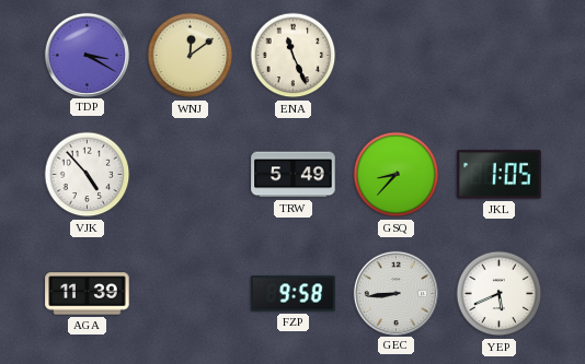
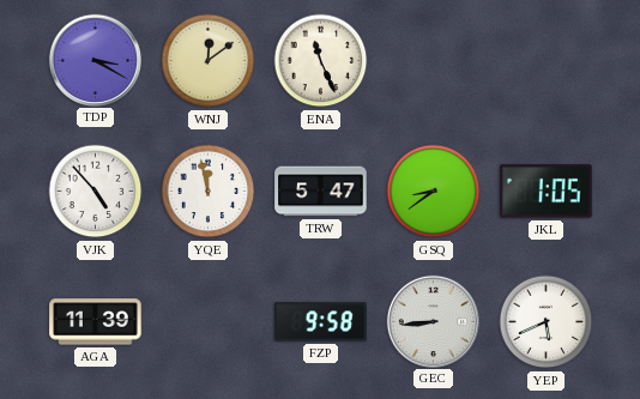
YQE: none -> 11:58 (209, 192)
TRW: 5:49 -> 5:47 (321, 192)
GSQ: 8:37 -> 8:39 (434, 192)
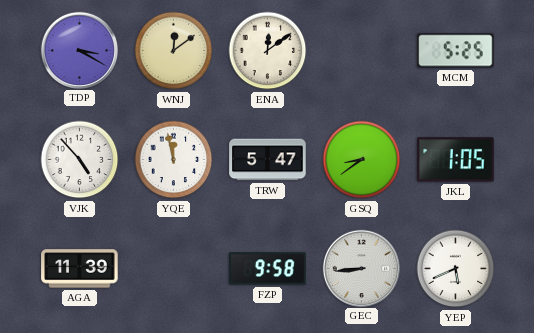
ENA: 11:26 -> 12:09 (268, 51)
MCM: none -> 5:25 (456, 51)
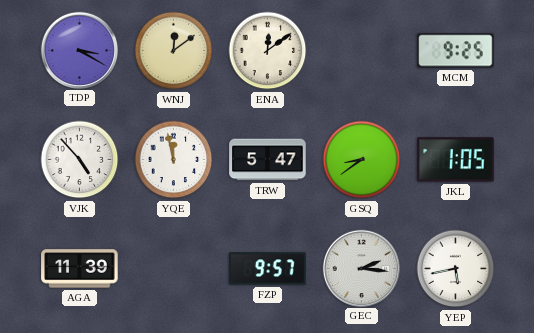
MCM: 5:25 -> 9:25 (456, 51)
FZP: 9:58 -> 9:57 (268, 269)
GEC: 8:44 -> 2:16 (361, 268)
YEP: 5:41 -> 5:43 (456, 269)
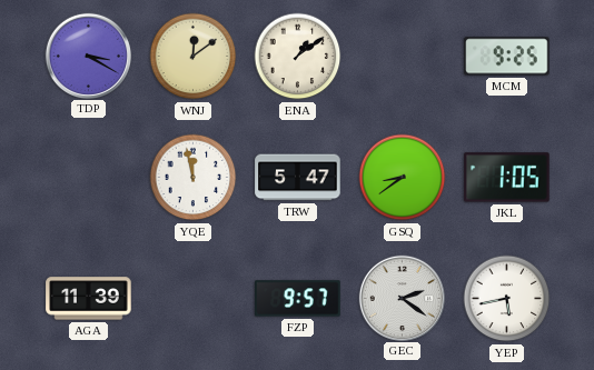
ENA: 12:09 -> 1:09 (298, 57)
VJK: 4:53 -> none (80, 160)
GEC: 2:16 -> 2:21 (402, 298)
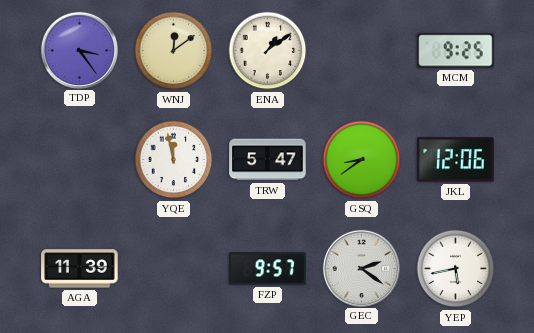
TDP: 3:20 -> 3:24 (79, 50)
JKL: 1:05 -> 12:06 (456, 160)
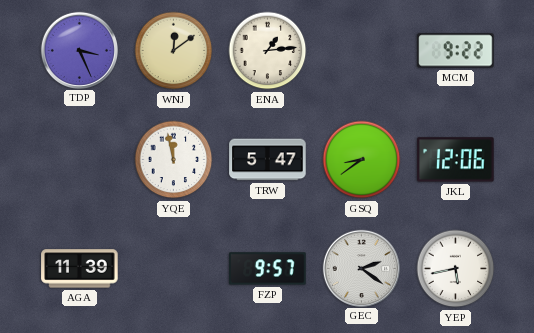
TDP: 3:24 -> 3:26 (79, 50)
ENA: 1:09 -> 1:14 (268, 51)
MCM: 9:25 -> 9:22 (456, 51)
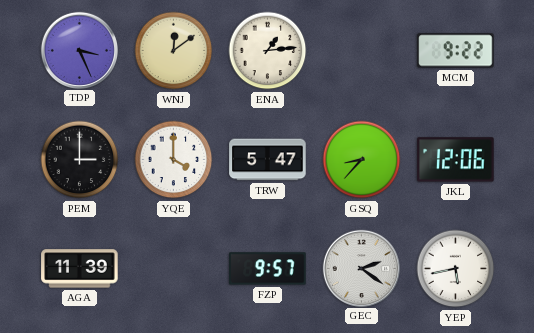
PEM: none -> 3:00 (80, 160)
YQE: 11:58 -> 4:00 (174, 160)
GSQ: 8:39 -> 8:37 (362, 160)
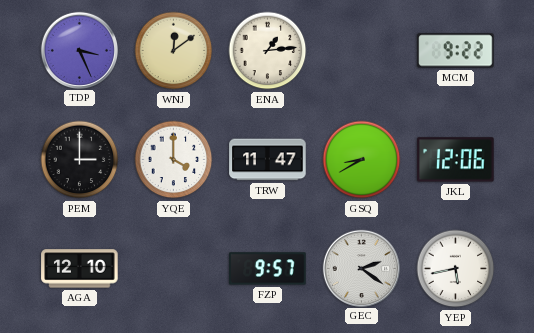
TRW: 5:47 -> 11:47 (268, 160)
GSQ: 8:37 -> 8:40 (362, 160)
AGA: 11:39 -> 12:10 (80, 269)
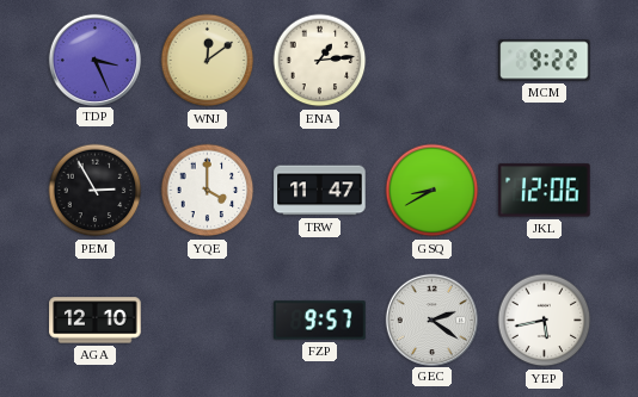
PEM: 3:00 -> 2:55 (96, 191)
